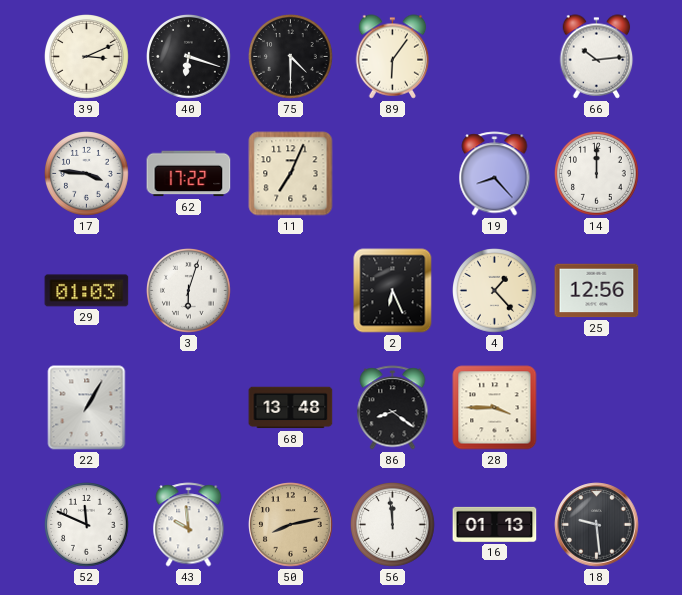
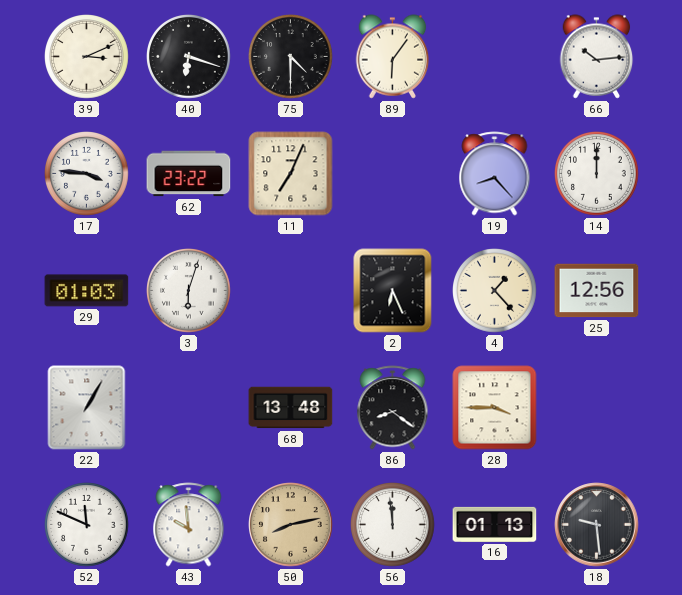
62: 17:22 -> 23:22 (189, 174)
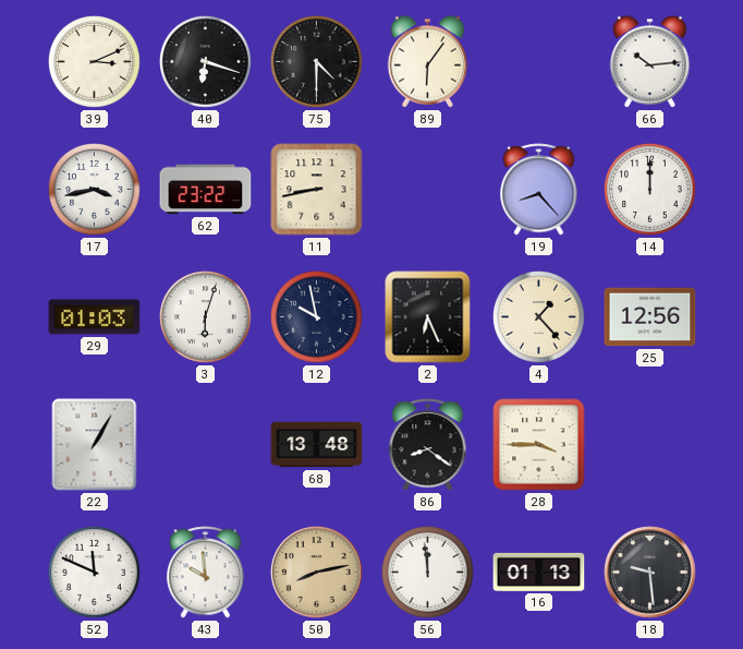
17: 3:46 -> 3:43 (95, 190)
11: 7:04 -> 8:43 (317, 190)
12: none -> 9:58 (317, 317)
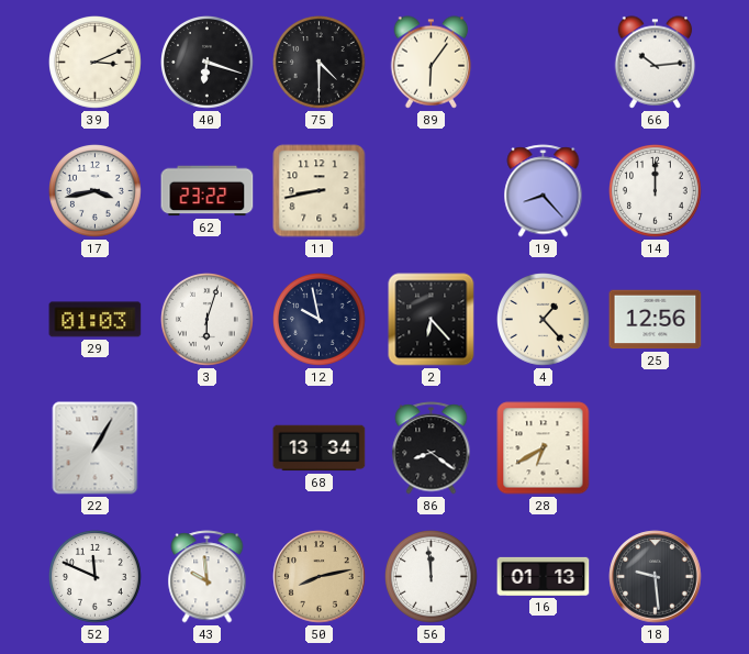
2: 6:26 -> 6:23 (432, 320)
68: 13:48 -> 13:34 (320, 448)
28: 3:45 -> 6:40 (544, 448)
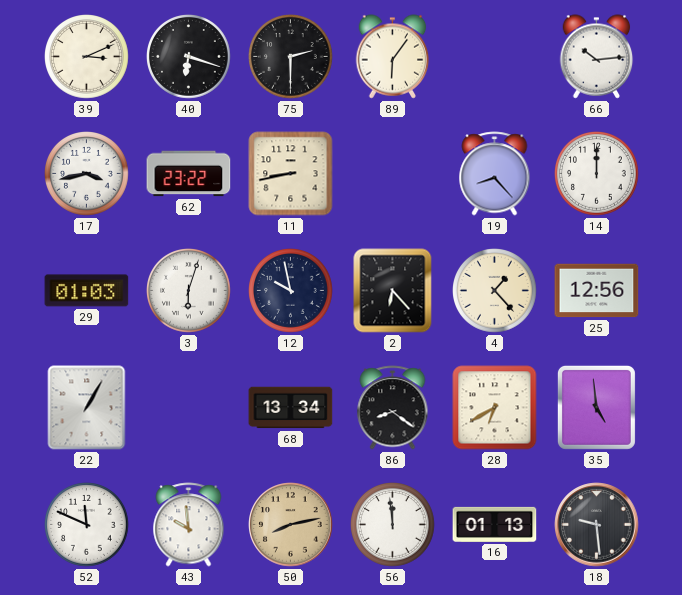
75: 4:30 -> 2:30 (291, 57)
35: none -> 4:59 (596, 407)
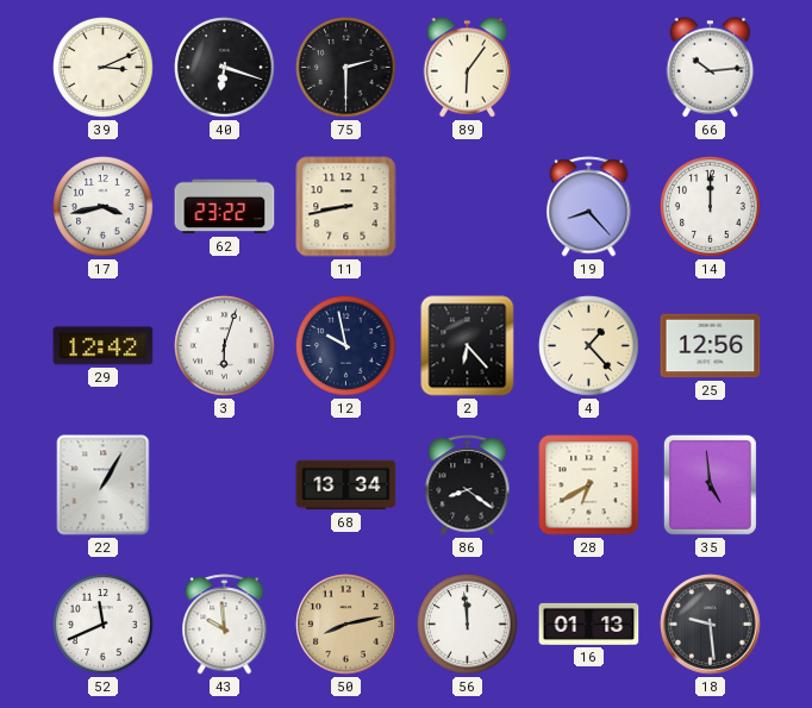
29: 01:03 -> 12:42 (104, 346)
52: 11:49 -> 11:41 (104, 625)
